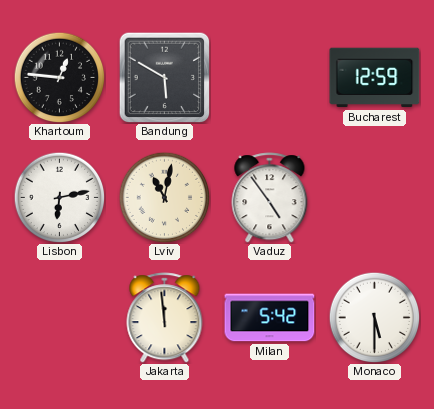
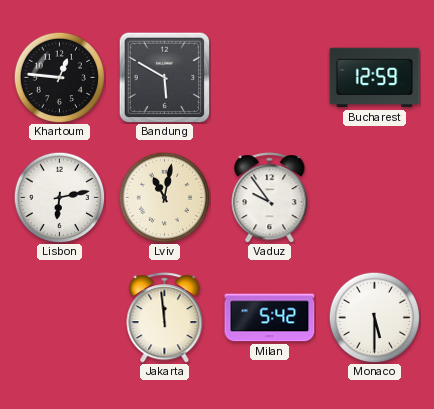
Vaduz: 4:54 -> 9:54 (270, 198)
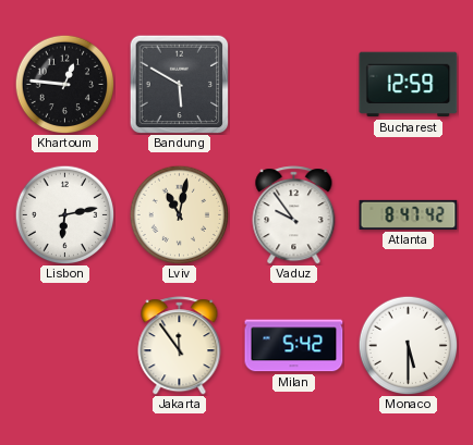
Atlanta: none -> 8:47 (409, 214)
Jakarta: 11:59 -> 11:54 (180, 346)
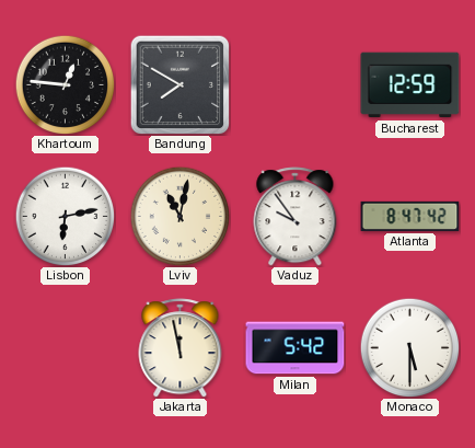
Bandung: 5:50 -> 7:50 (179, 84)
Jakarta: 11:54 -> 11:58 (181, 348)
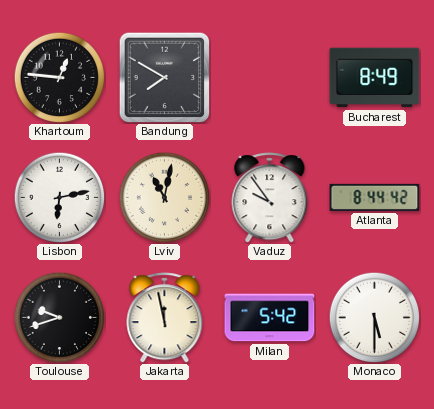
Bucharest: 12:59 -> 8:49 (375, 78)
Atlanta: 8:47 -> 8:44 (375, 197)
Toulouse: none -> 9:42 (59, 317)
